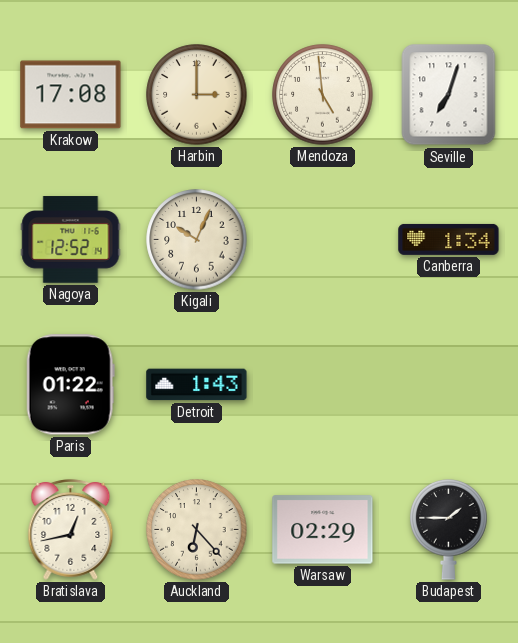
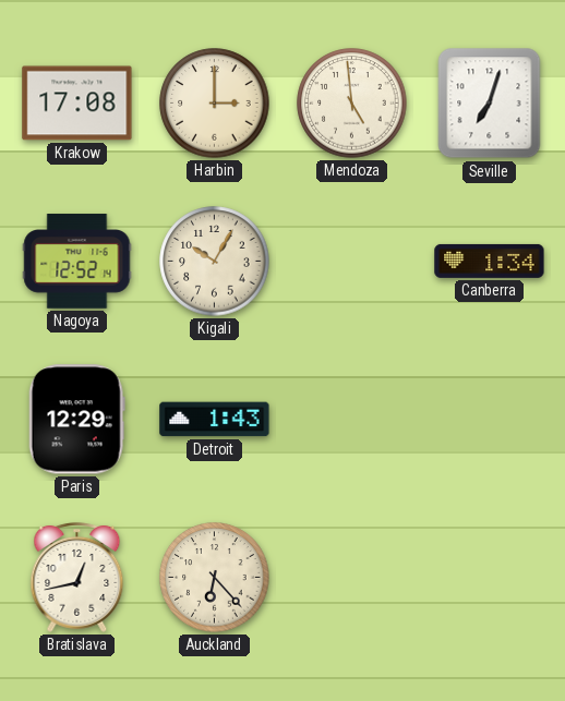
Kigali: 10:04 -> 10:05 (215, 262)
Paris: 01:22 -> 12:29 (76, 420)
Warsaw: 02:29 -> none (323, 530)
Budapest: 1:45 -> none (449, 529)
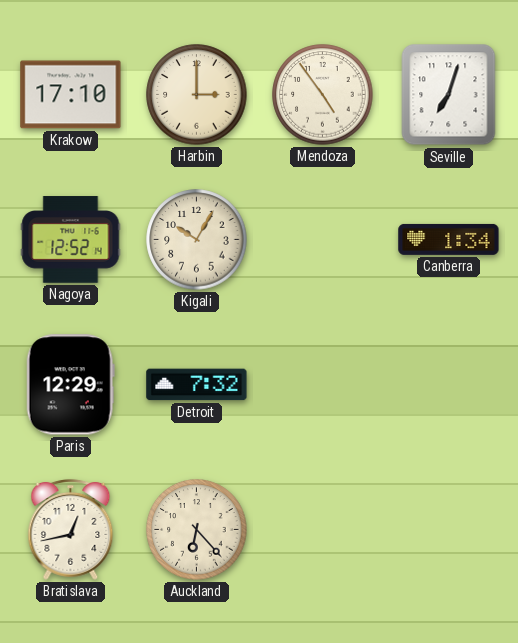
Krakow: 17:08 -> 17:10 (71, 95)
Mendoza: 4:59 -> 4:54 (323, 95)
Detroit: 1:43 -> 7:32 (197, 385)
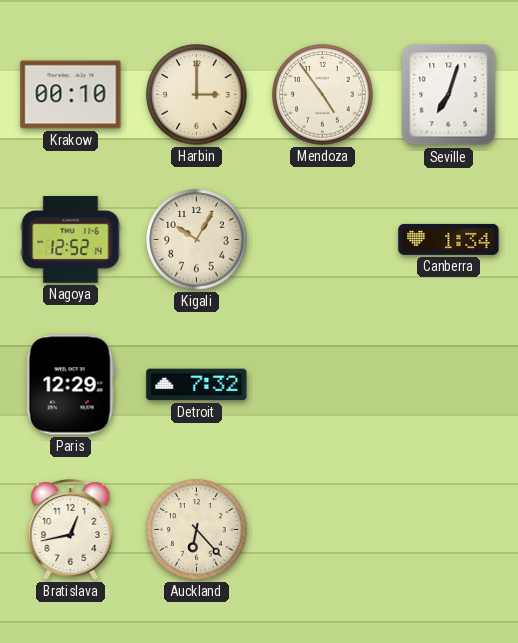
Krakow: 17:10 -> 00:10 (71, 95)
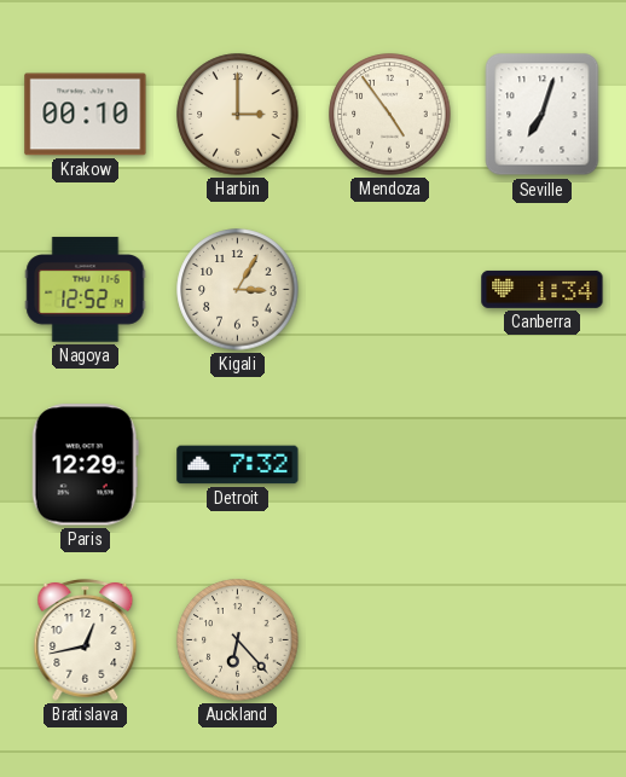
Kigali: 10:05 -> 3:05 (238, 290)
